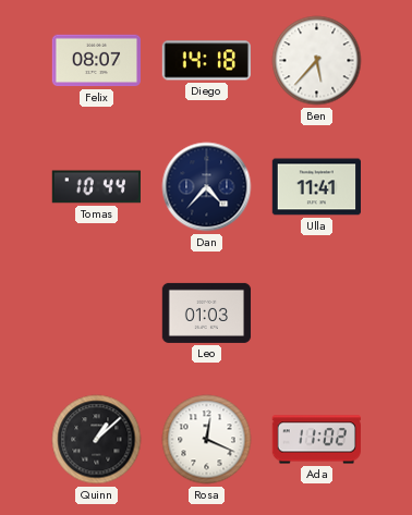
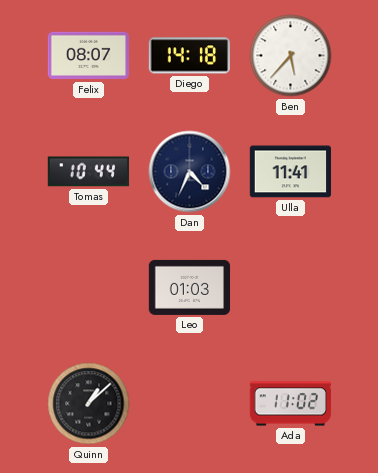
Dan: 4:37 -> 4:34 (190, 172)
Rosa: 12:19 -> none (207, 440)
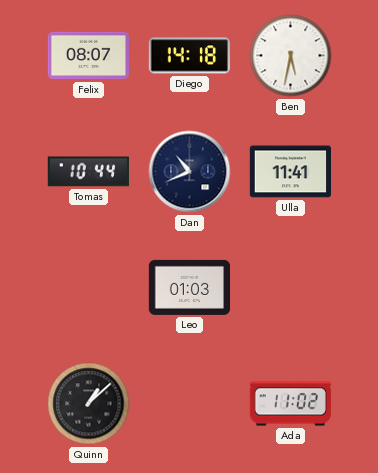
Ben: 5:37 -> 5:32 (291, 56)
Dan: 4:34 -> 10:41 (190, 172)
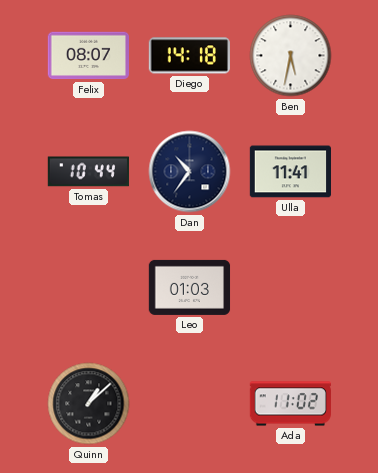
Dan: 10:41 -> 10:36 (190, 172)
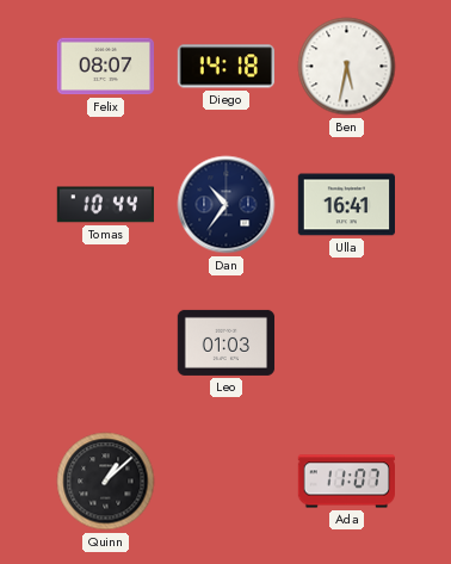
Ulla: 11:41 -> 16:41 (347, 205)
Ada: 11:02 -> 11:07 (346, 482)
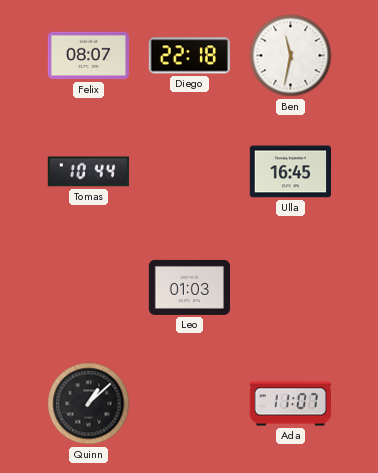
Diego: 14:18 -> 22:18 (189, 56)
Ben: 5:32 -> 11:32 (291, 56)
Dan: 10:36 -> none (227, 205)
Ulla: 16:41 -> 16:45 (291, 172)
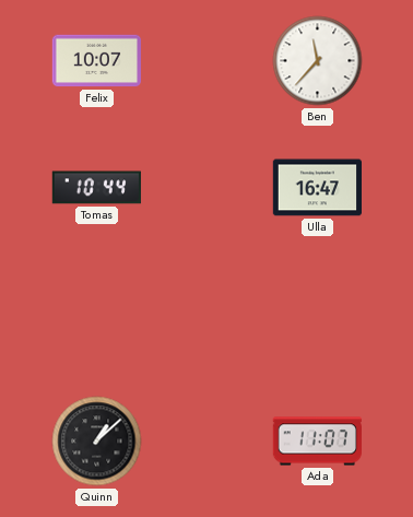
Felix: 08:07 -> 10:07 (96, 61)
Diego: 22:18 -> none (189, 56)
Ben: 11:32 -> 11:37 (318, 61)
Ulla: 16:45 -> 16:47 (318, 188)
Leo: 01:03 -> none (190, 287)
